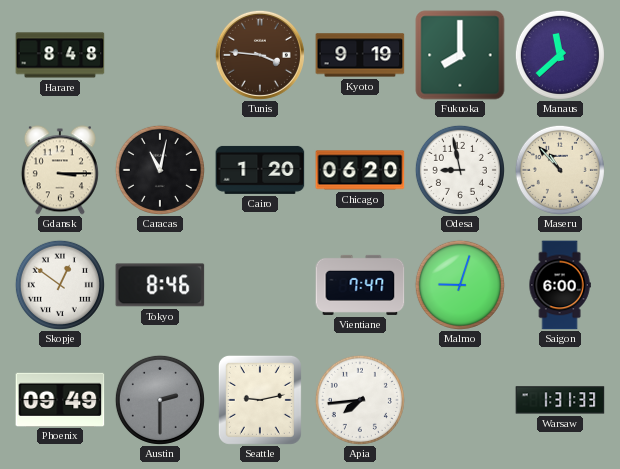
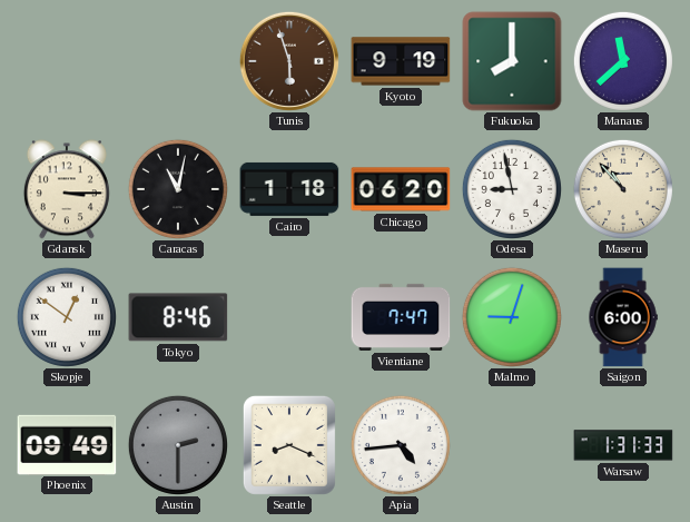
Harare: 8:48 -> none (60, 55)
Tunis: 3:46 -> 5:57 (289, 61)
Cairo: 1:20 -> 1:18 (289, 189)
Seattle: 9:13 -> 8:19 (289, 445)
Apia: 7:44 -> 4:44 (401, 445)
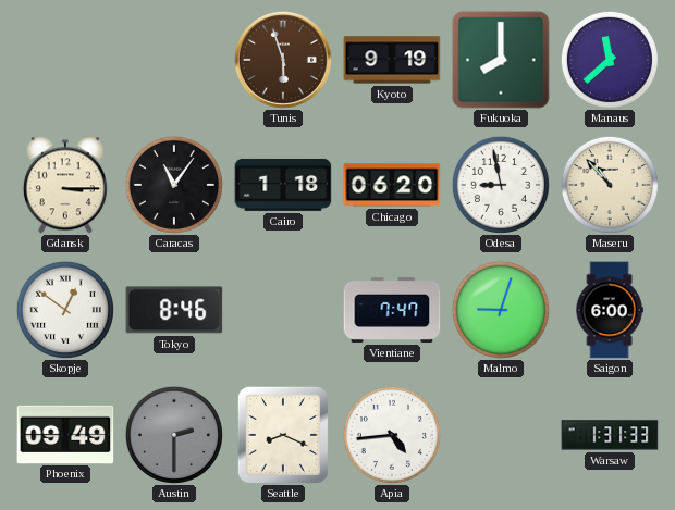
Caracas: 11:02 -> 11:06 (174, 185)
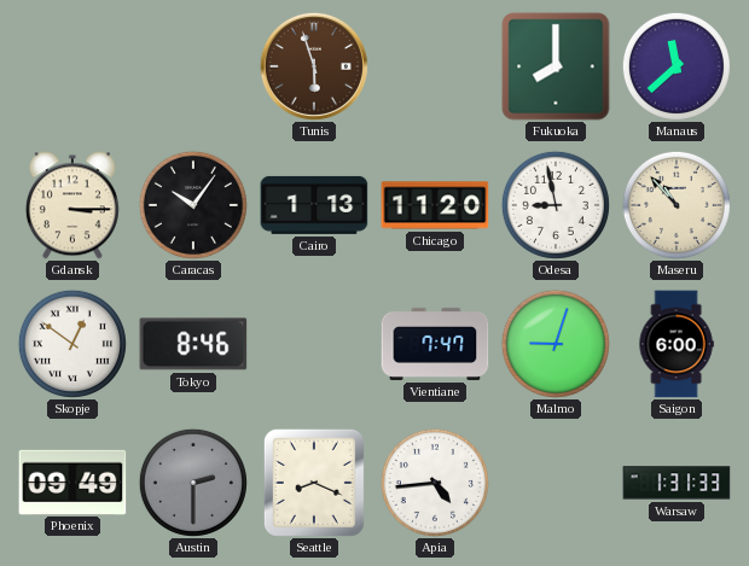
Kyoto: 9:19 -> none (392, 60)
Caracas: 11:06 -> 10:06 (193, 205)
Cairo: 1:18 -> 1:13 (314, 205)
Chicago: 06:20 -> 11:20 (435, 205)
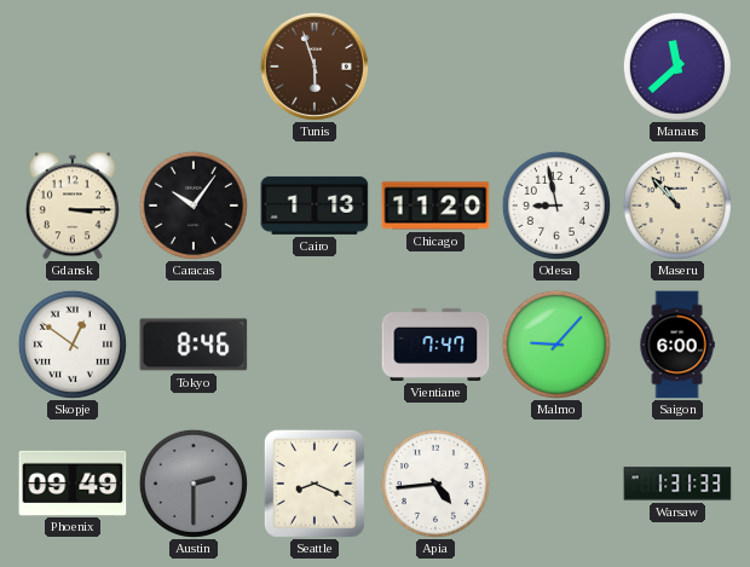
Fukuoka: 8:00 -> none (556, 66)
Malmo: 9:03 -> 9:07 (556, 345)
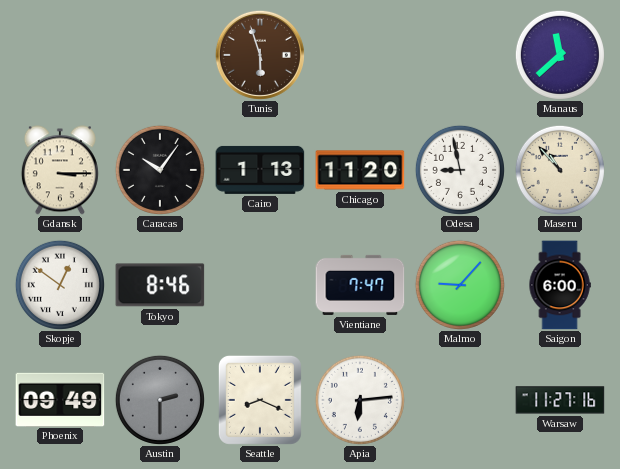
Apia: 4:44 -> 6:14 (360, 400)
Warsaw: 1:31 -> 11:27 (560, 400)
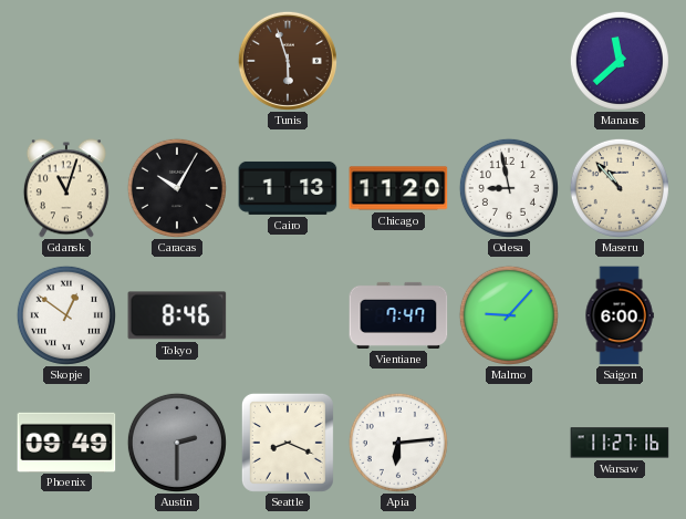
Gdansk: 3:15 -> 11:03 (66, 188)
Caracas: 10:06 -> 10:05 (177, 188)
